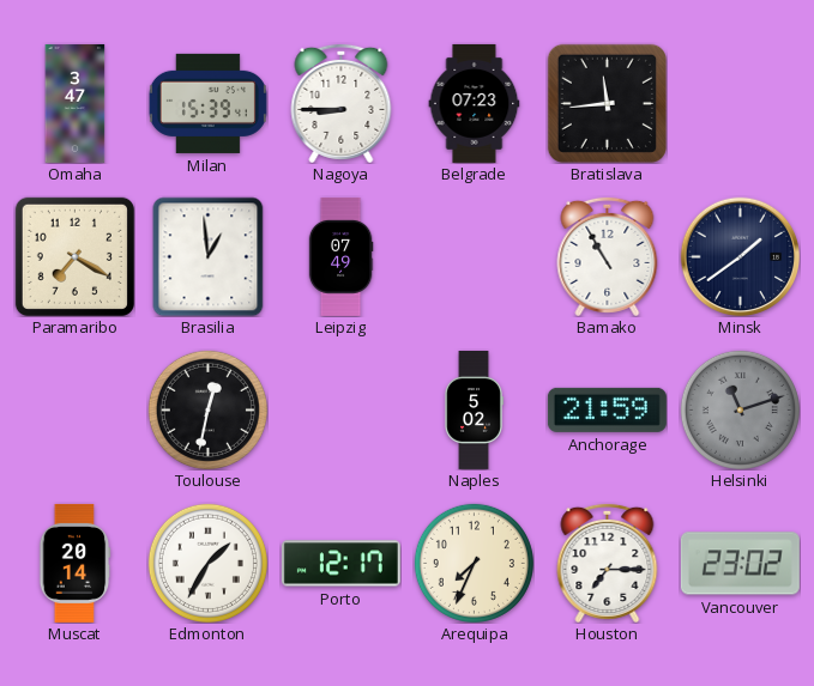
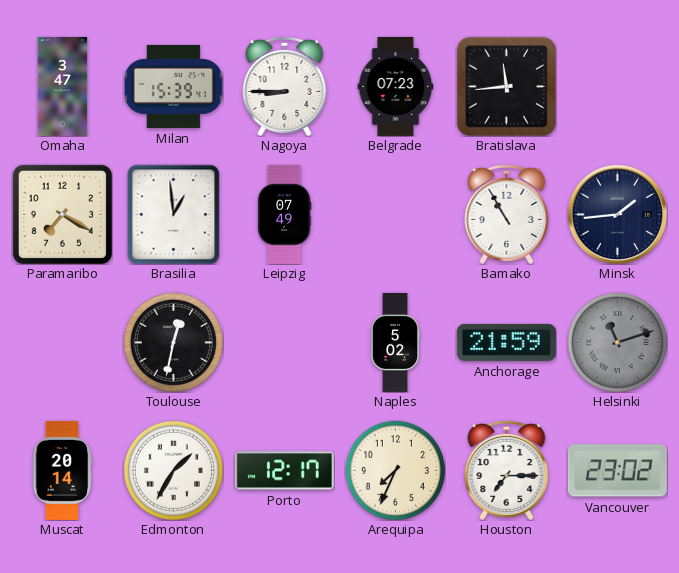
Minsk: 1:39 -> 1:44 (617, 214)
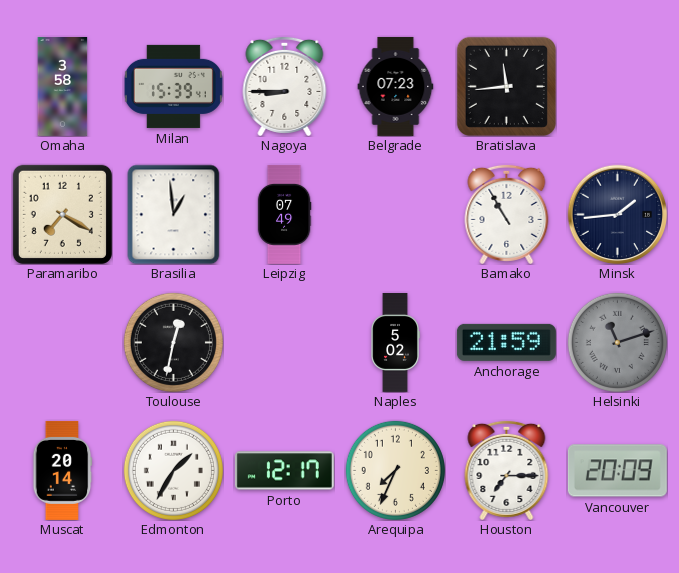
Omaha: 3:47 -> 3:58 (63, 86)
Vancouver: 23:02 -> 20:09 (617, 471)
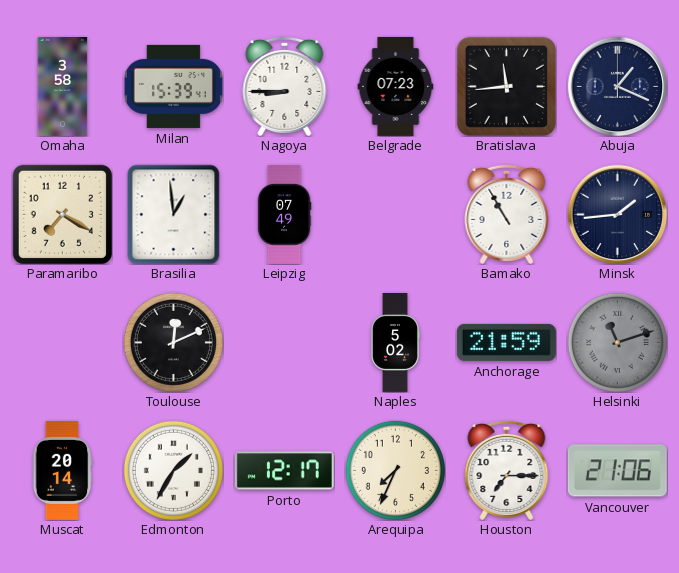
Abuja: none -> 1:19 (617, 86)
Toulouse: 12:32 -> 12:11 (173, 342)
Vancouver: 20:09 -> 21:06 (617, 471)
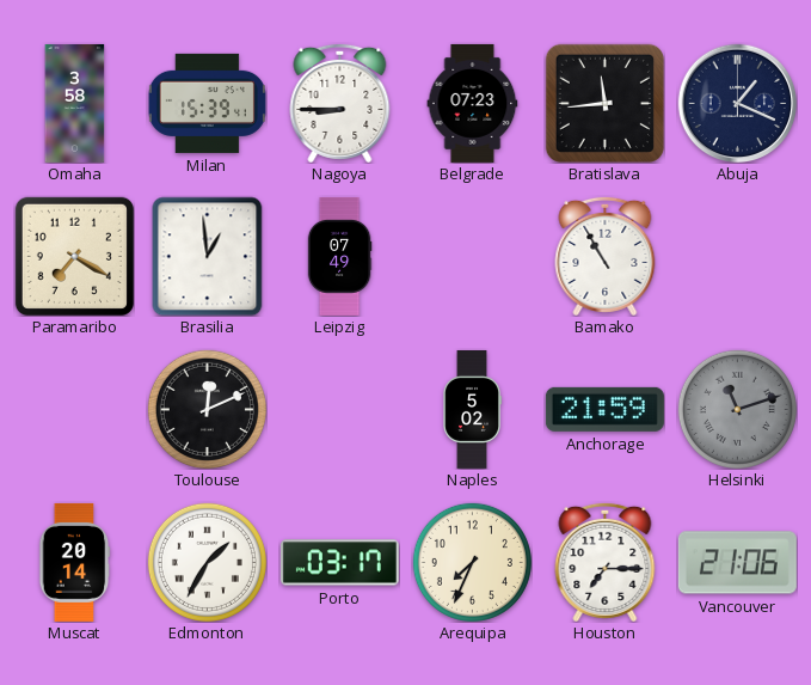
Minsk: 1:44 -> none (617, 214)
Porto: 12:17 -> 03:17 (339, 563)
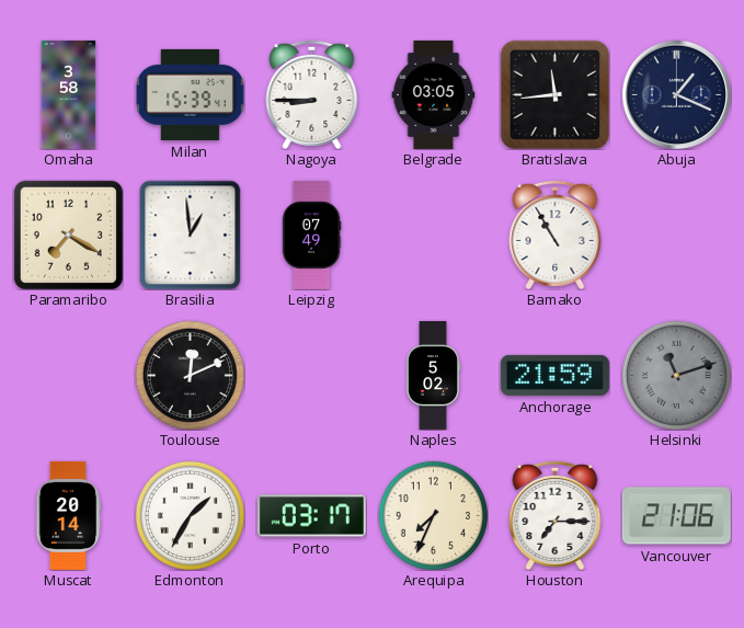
Belgrade: 07:23 -> 03:05 (434, 94)
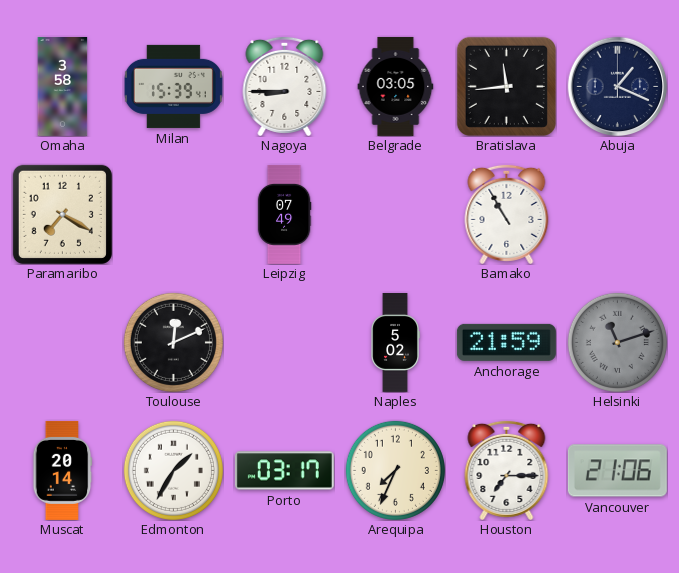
Brasilia: 12:59 -> none (191, 235)
